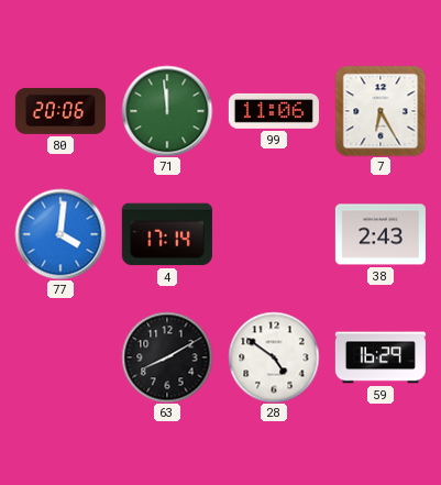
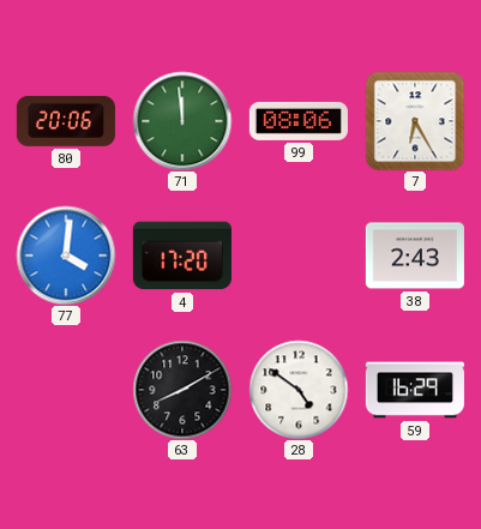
99: 11:06 -> 08:06 (299, 121)
4: 17:14 -> 17:20 (182, 256)
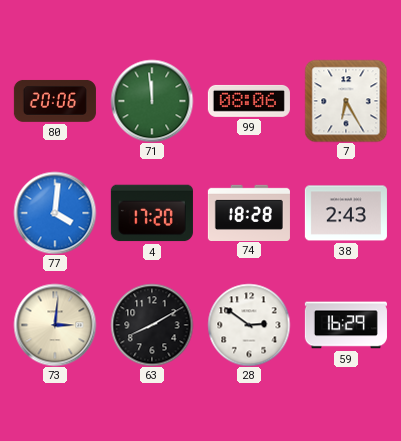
74: none -> 18:28 (249, 212)
73: none -> 3:01 (55, 325)
28: 4:51 -> 2:51 (249, 325)
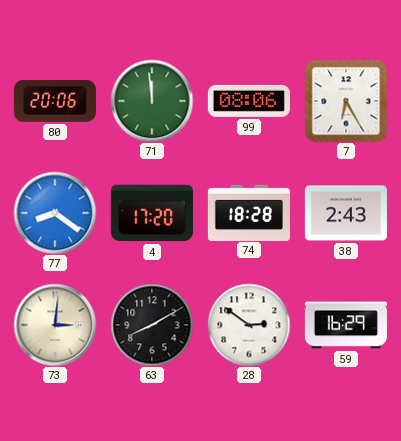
77: 4:01 -> 8:21 (55, 213)
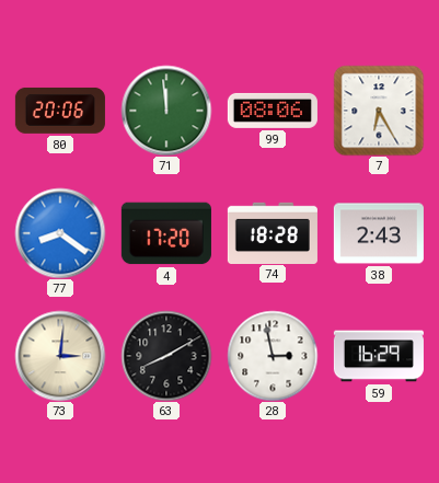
28: 2:51 -> 2:58 (273, 356)
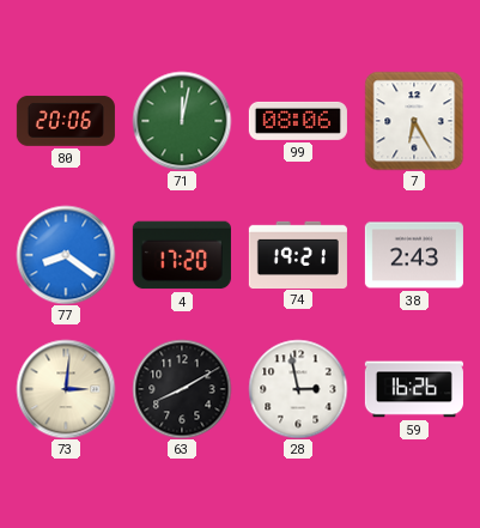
71: 11:59 -> 12:02 (182, 121)
74: 18:28 -> 19:21 (298, 254)
59: 16:29 -> 16:26 (414, 389)
